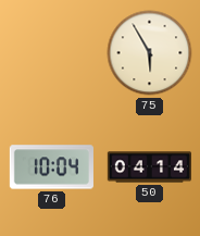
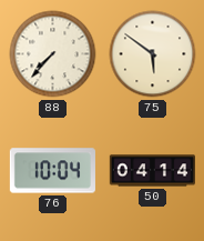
88: none -> 7:37 (53, 54)
75: 5:55 -> 5:51 (153, 54)
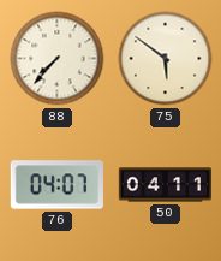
76: 10:04 -> 04:07 (56, 185)
50: 04:14 -> 04:11 (165, 185)
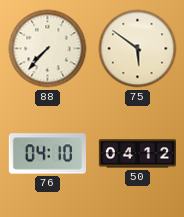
76: 04:07 -> 04:10 (47, 154)
50: 04:11 -> 04:12 (137, 154)
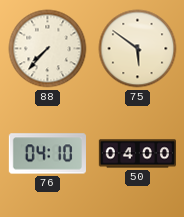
50: 04:12 -> 04:00 (137, 154)
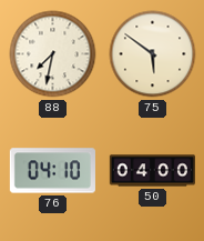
88: 7:37 -> 7:32 (53, 54)
